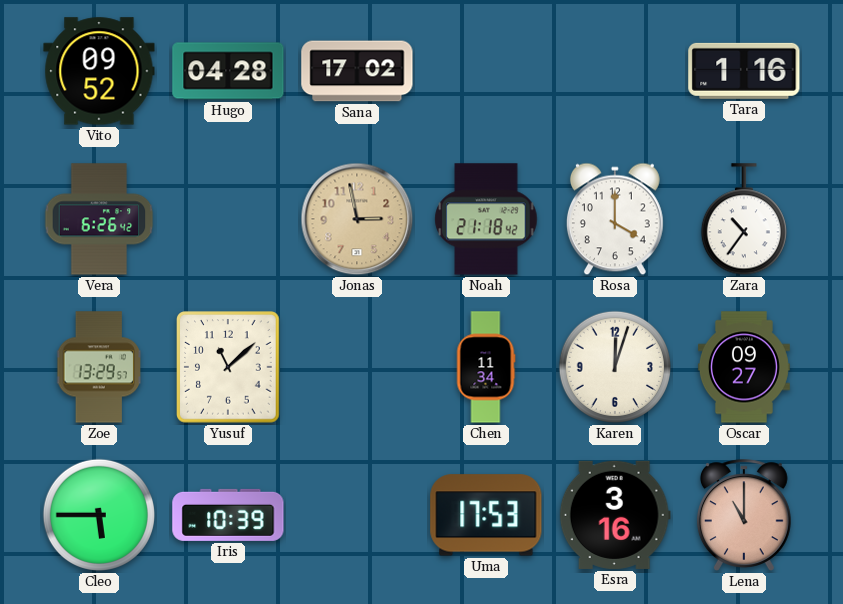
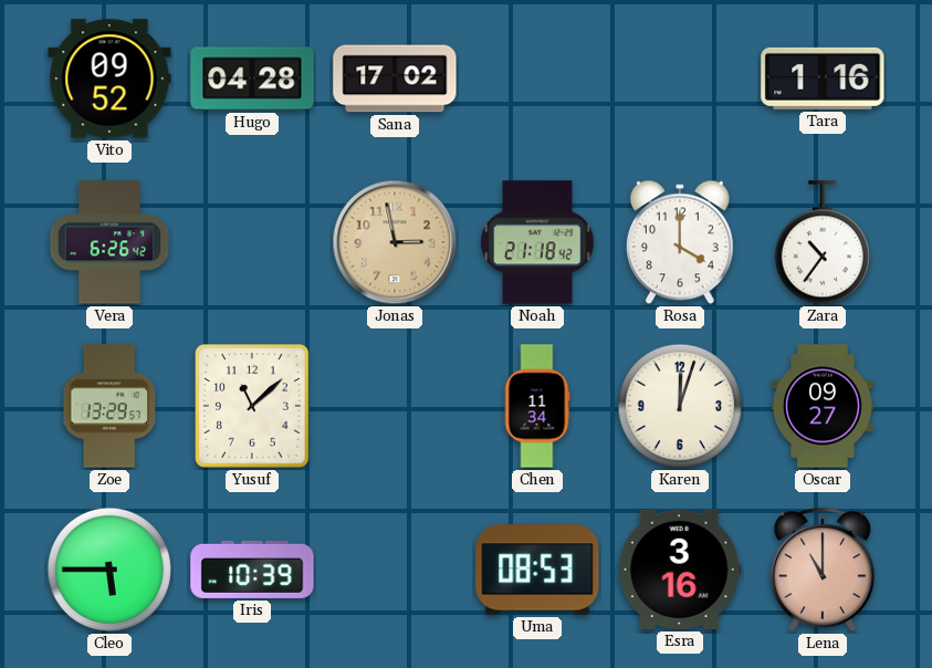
Uma: 17:53 -> 08:53 (537, 570)
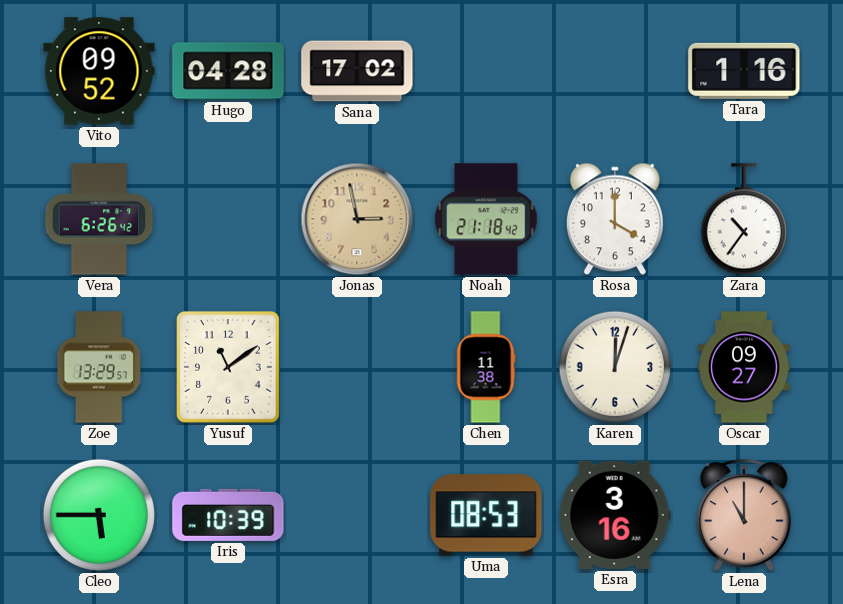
Yusuf: 11:08 -> 11:09 (229, 367)
Chen: 11:34 -> 11:38 (486, 367)
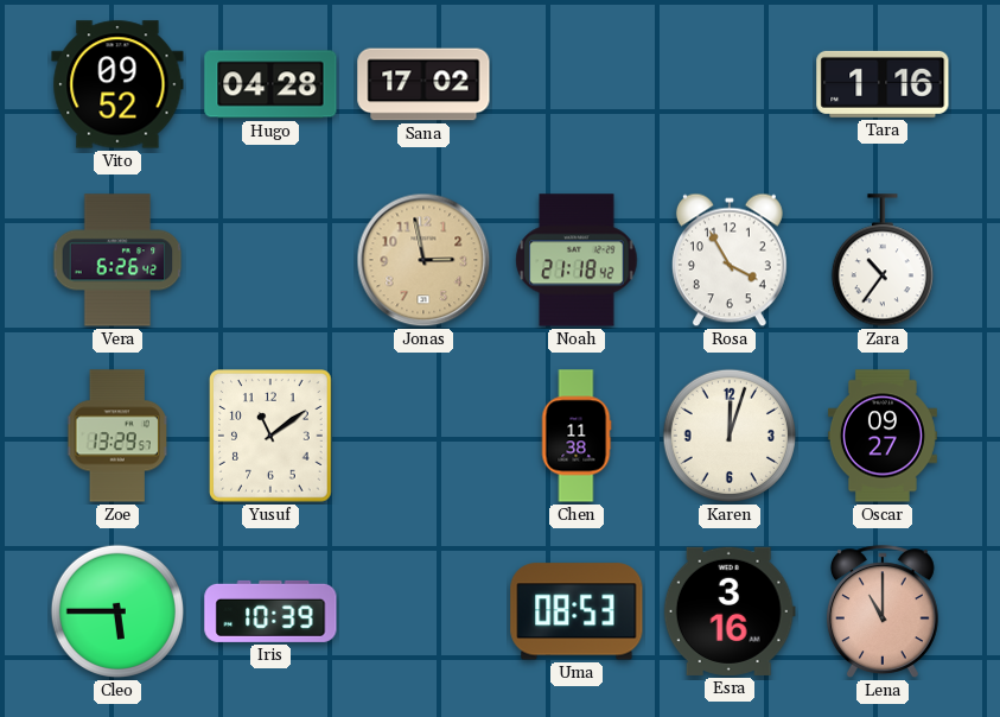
Rosa: 4:00 -> 3:55 (730, 260)
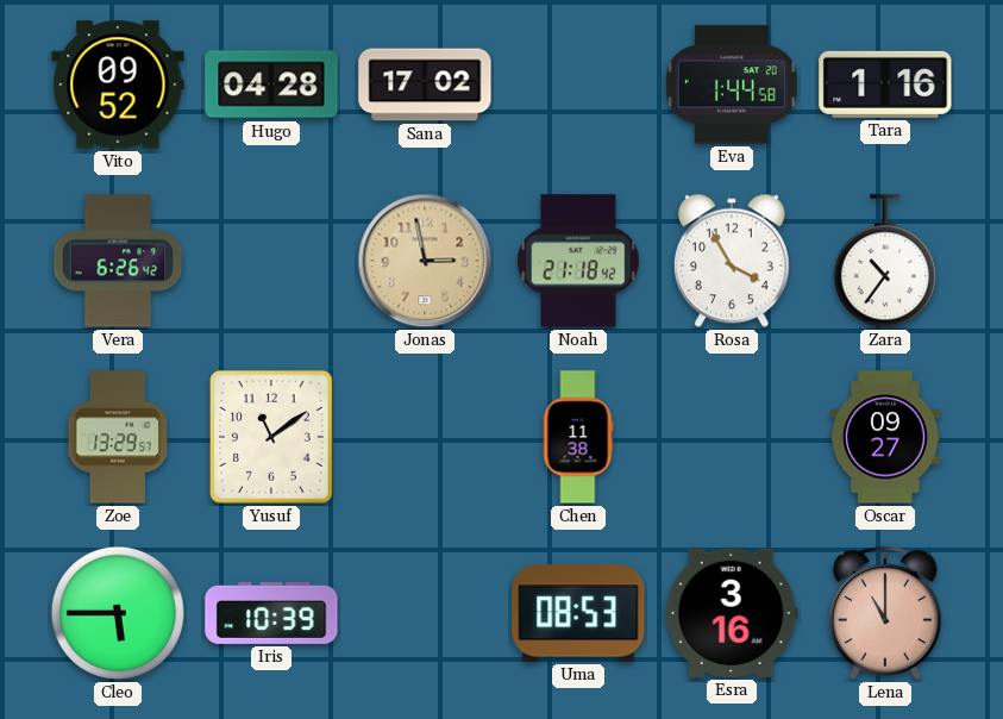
Eva: none -> 1:44 (732, 85)
Karen: 12:03 -> none (730, 436)
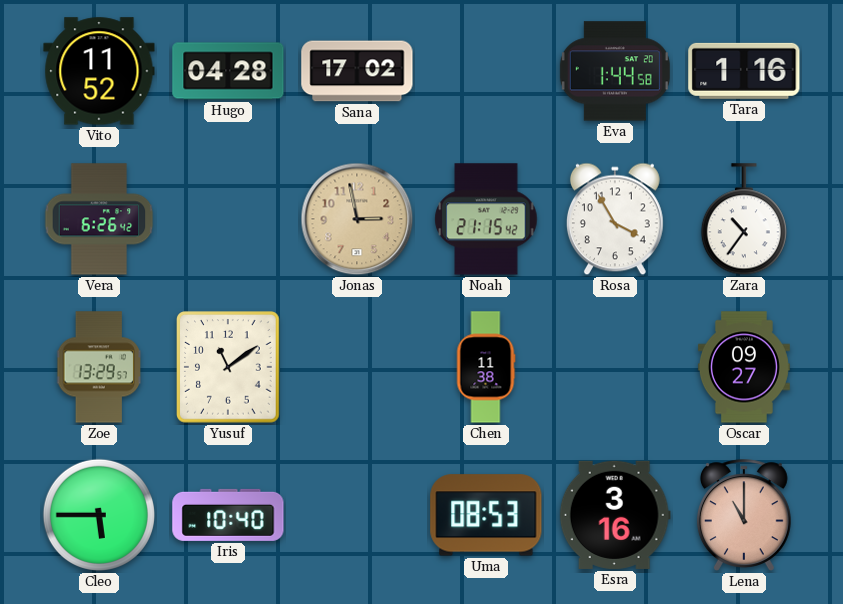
Vito: 09:52 -> 11:52 (99, 71)
Noah: 21:18 -> 21:15 (486, 219)
Iris: 10:39 -> 10:40 (228, 515)
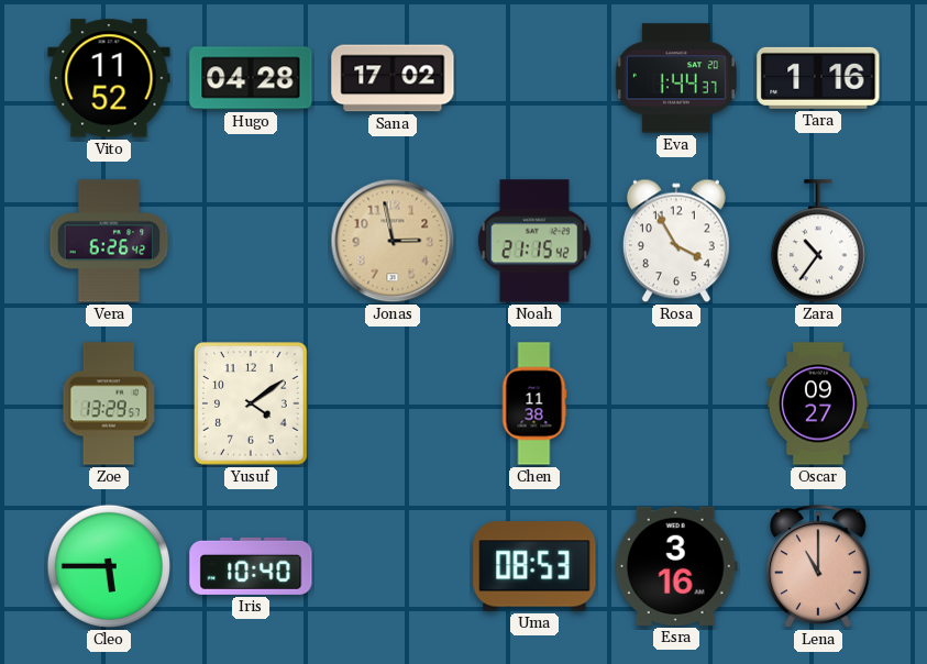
Eva: 1:44:58 -> 1:44:37 (676, 78)
Yusuf: 11:09 -> 4:09 (252, 403)
